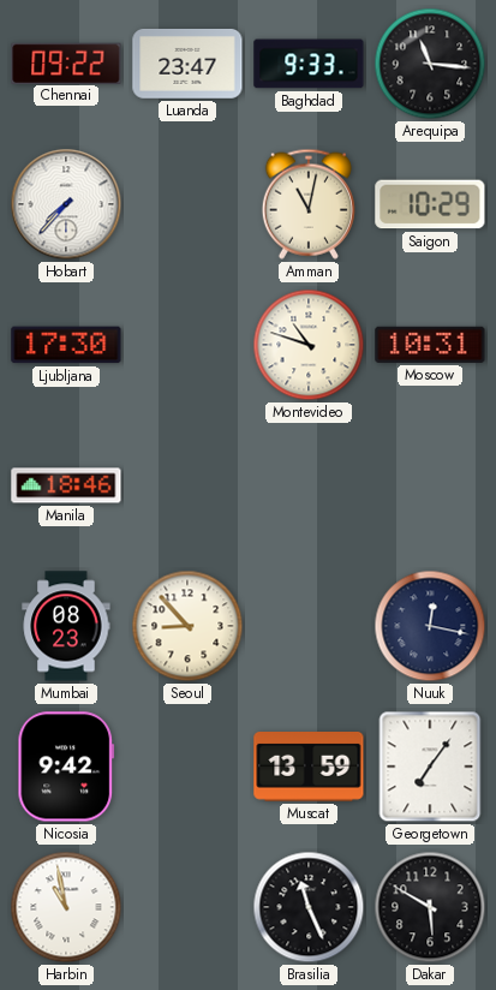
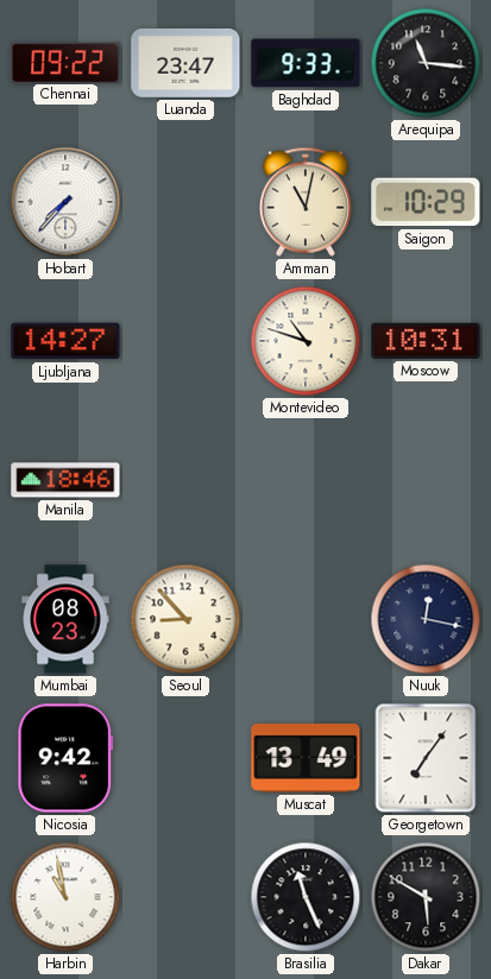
Ljubljana: 17:30 -> 14:27 (65, 341)
Muscat: 13:59 -> 13:49 (306, 759)
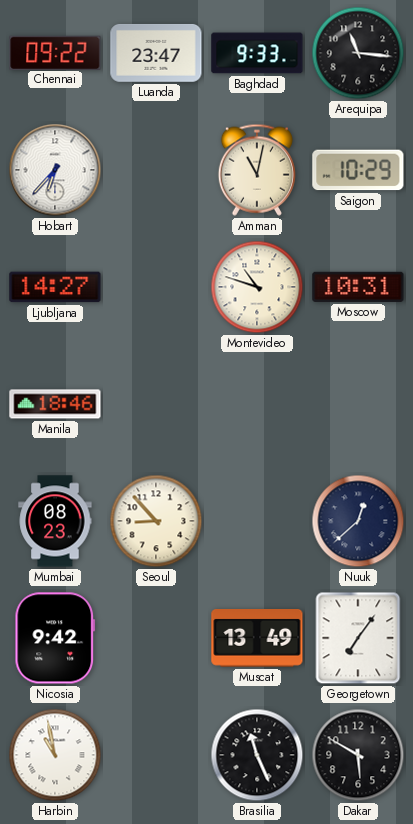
Hobart: 7:37 -> 6:37 (55, 170)
Nuuk: 12:17 -> 12:38 (358, 521)
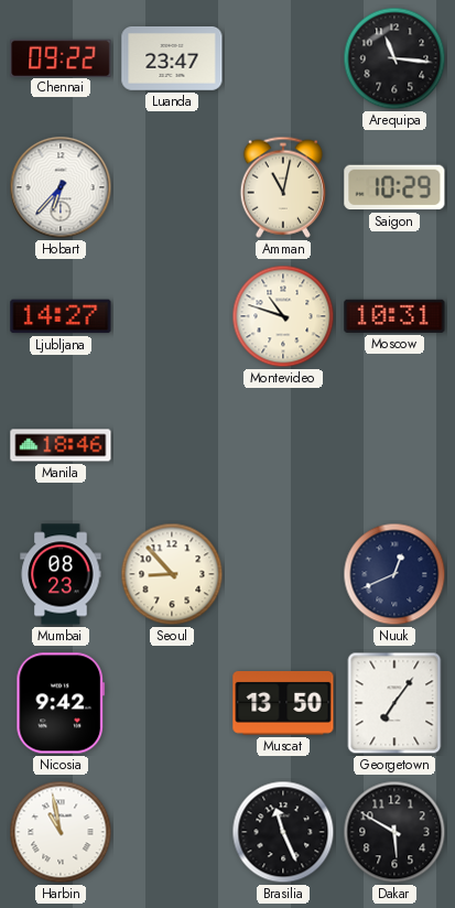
Baghdad: 9:33 -> none (257, 53)
Nuuk: 12:38 -> 12:41 (394, 574)
Muscat: 13:49 -> 13:50 (283, 704)
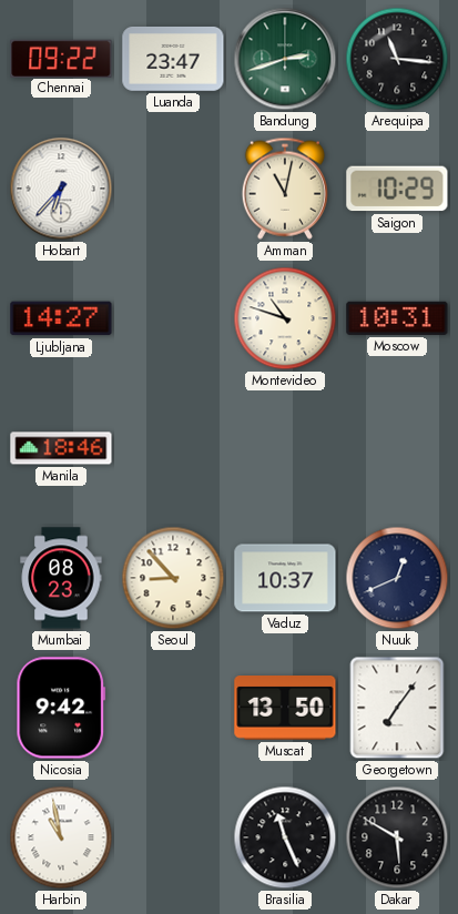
Bandung: none -> 2:42 (285, 59)
Vaduz: none -> 10:37 (285, 578)
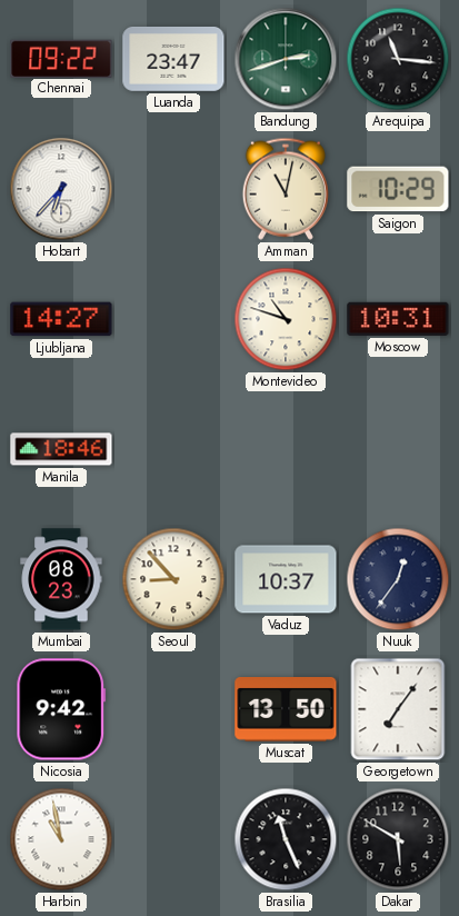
Nuuk: 12:41 -> 12:36 (398, 579)
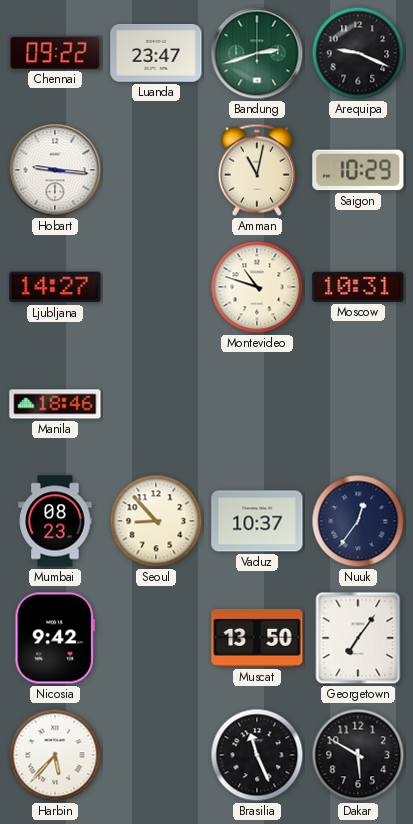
Arequipa: 11:16 -> 9:19 (358, 53)
Hobart: 6:37 -> 9:16 (55, 170)
Harbin: 10:58 -> 5:37 (55, 755)
